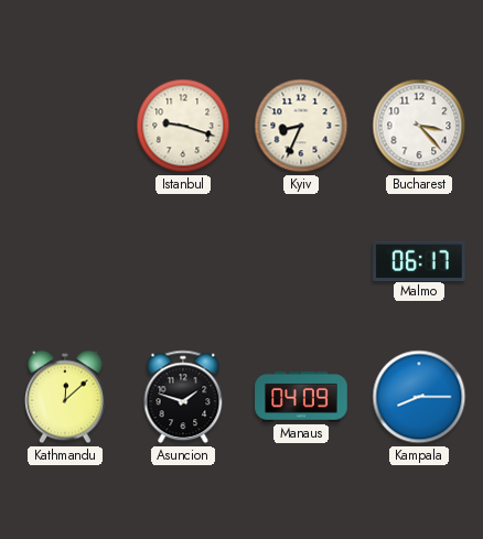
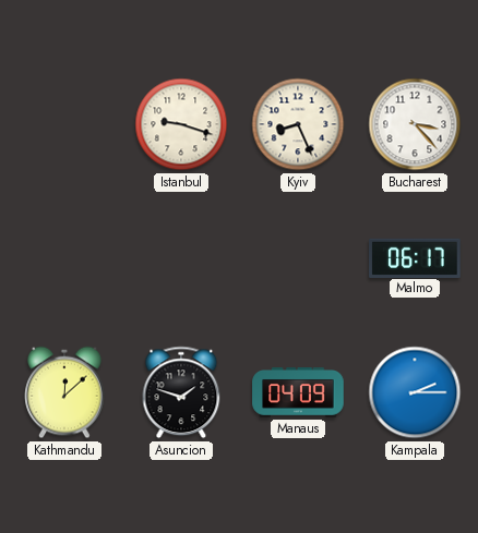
Kyiv: 8:34 -> 8:26 (298, 124)
Kampala: 8:15 -> 2:15 (415, 392)
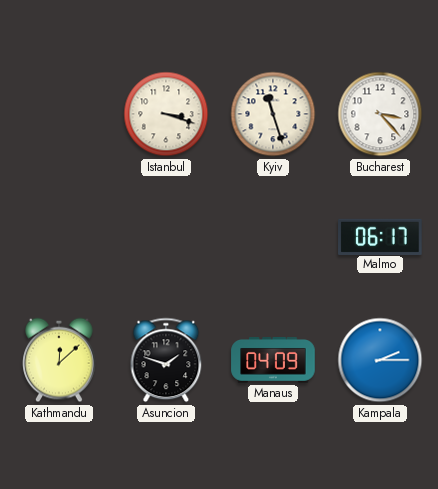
Istanbul: 9:18 -> 3:18 (166, 114)
Kyiv: 8:26 -> 11:27 (273, 114)
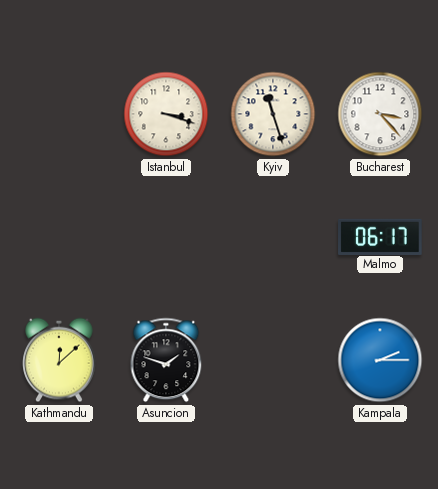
Manaus: 04:09 -> none (273, 361)
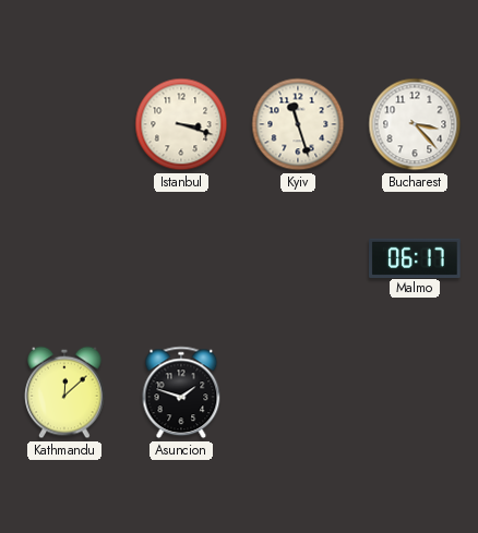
Kampala: 2:15 -> none (380, 360)
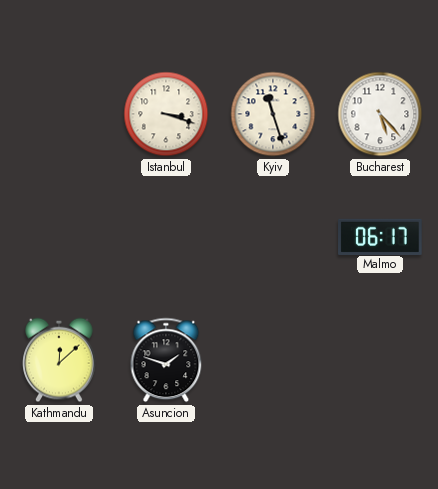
Bucharest: 3:23 -> 5:23 (380, 114)
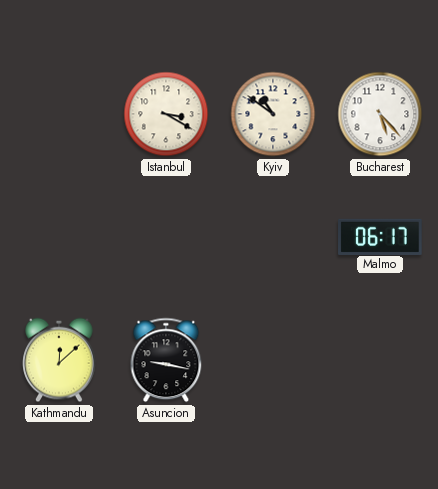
Istanbul: 3:18 -> 3:20 (166, 114)
Kyiv: 11:27 -> 10:51 (273, 114)
Asuncion: 1:48 -> 9:17 (166, 360)
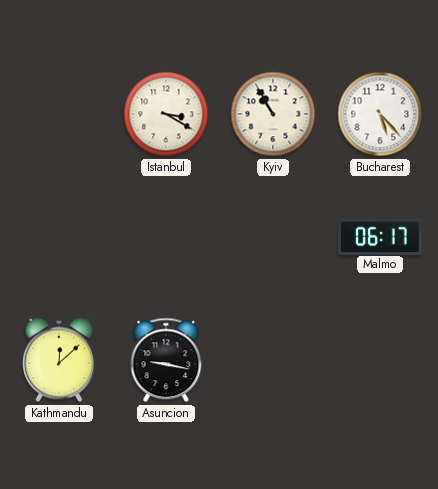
Kyiv: 10:51 -> 10:55 (273, 114)
